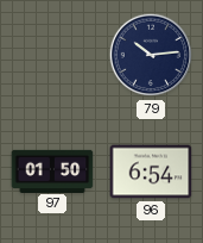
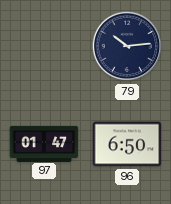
97: 01:50 -> 01:47 (44, 143)
96: 6:54 -> 6:50 (127, 144)
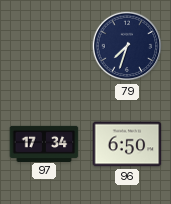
79: 10:14 -> 7:33 (127, 46)
97: 01:47 -> 17:34 (44, 143)
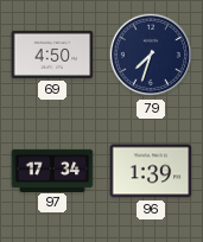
69: none -> 4:50 (52, 55)
96: 6:50 -> 1:39 (151, 171)
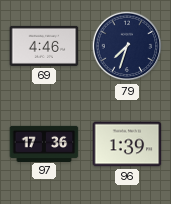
69: 4:50 -> 4:46 (44, 46)
97: 17:34 -> 17:36 (44, 143)
